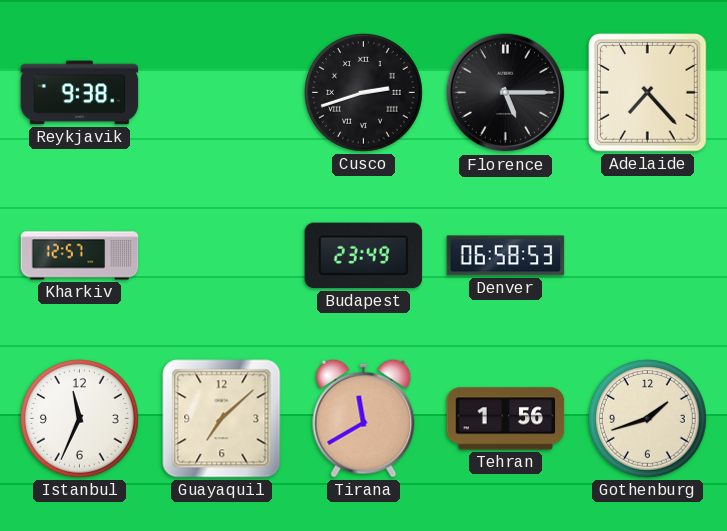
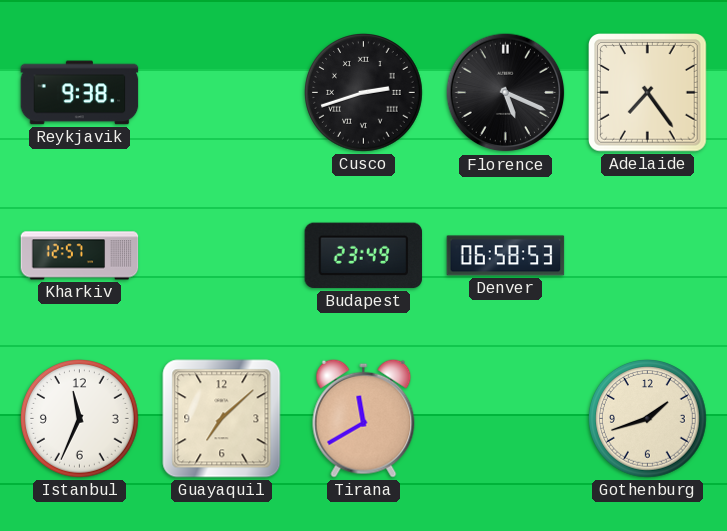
Florence: 5:15 -> 5:19 (506, 93)
Adelaide: 7:23 -> 7:24 (648, 93)
Tehran: 1:56 -> none (506, 419)
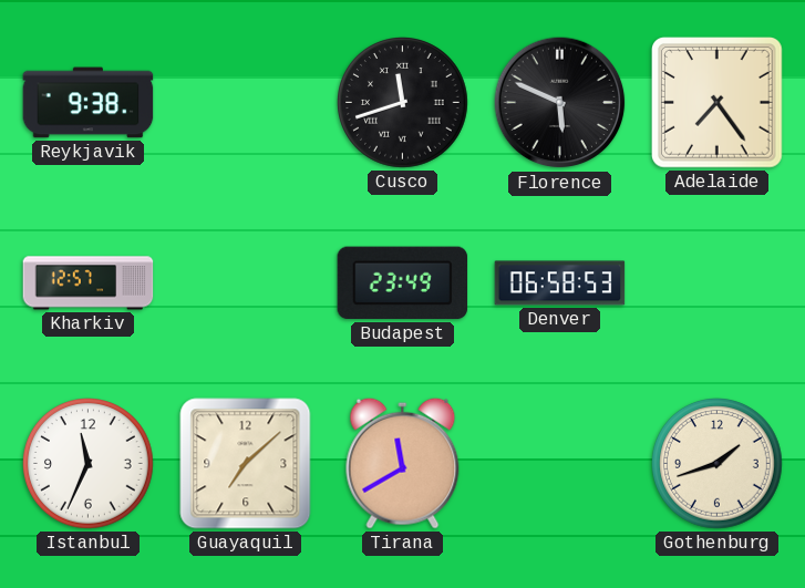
Cusco: 2:42 -> 11:42 (403, 103)
Florence: 5:19 -> 5:49 (560, 103)
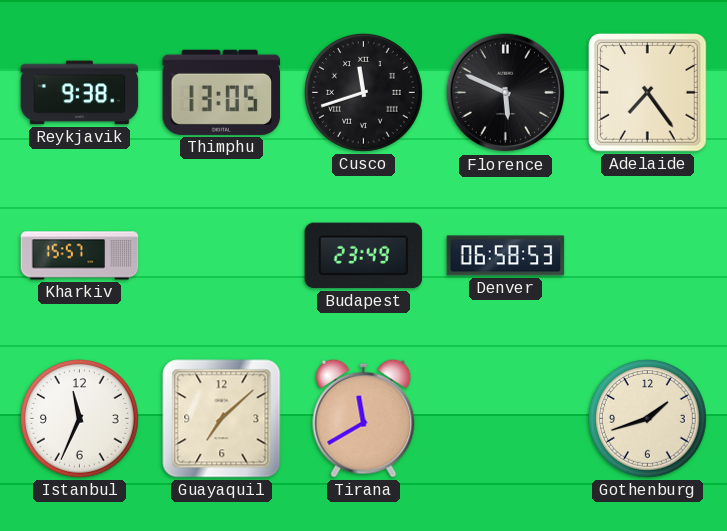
Thimphu: none -> 13:05 (222, 92)
Kharkiv: 12:57 -> 15:57 (80, 256)
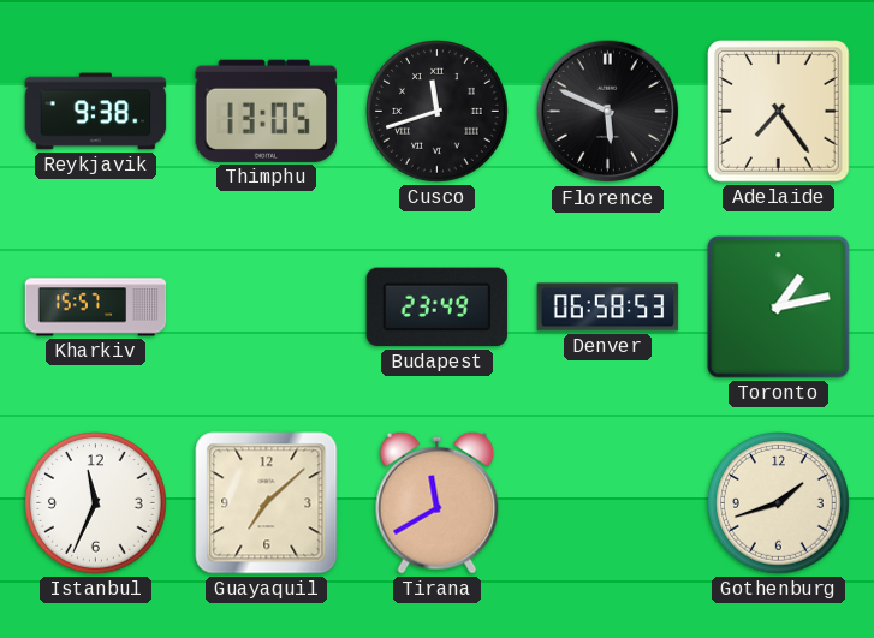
Toronto: none -> 1:13 (779, 308)
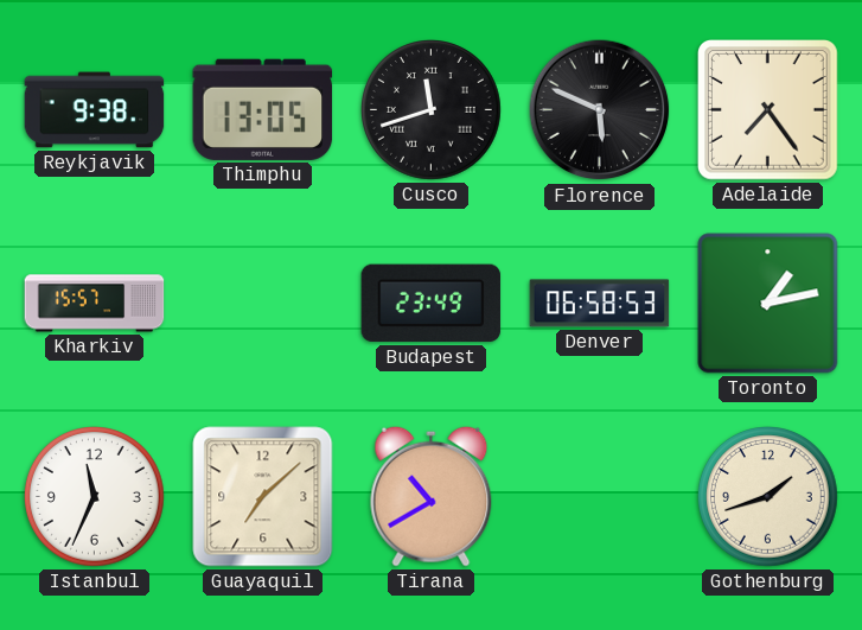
Tirana: 11:40 -> 10:40 (432, 496)
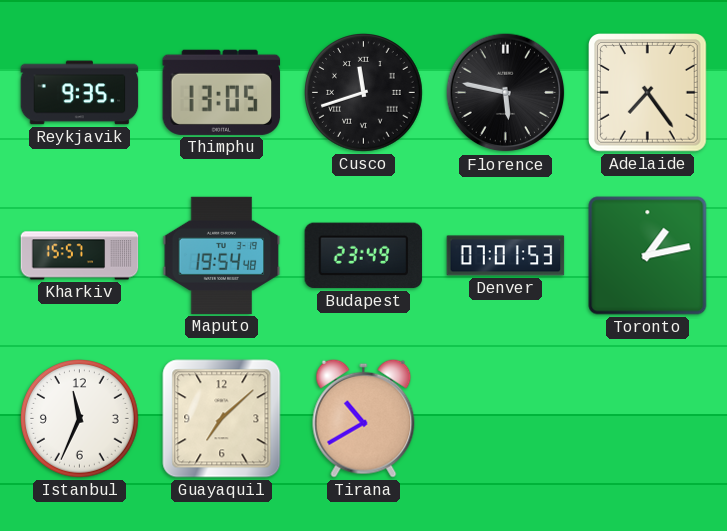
Reykjavik: 9:38 -> 9:35 (80, 93)
Florence: 5:49 -> 5:47 (506, 93)
Maputo: none -> 19:54 (222, 255)
Denver: 06:58 -> 07:01 (506, 256)
Gothenburg: 1:42 -> none (768, 497)
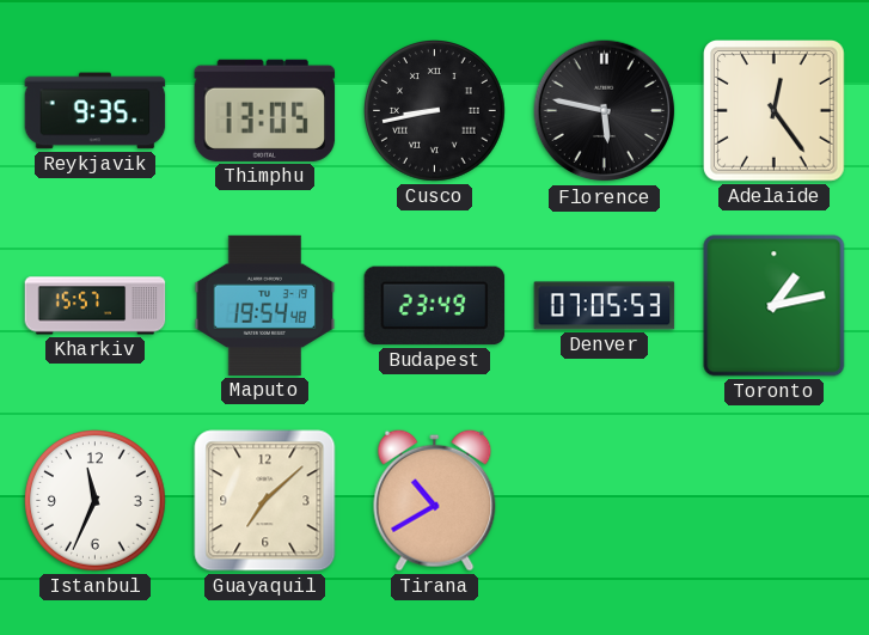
Cusco: 11:42 -> 8:43 (435, 111)
Adelaide: 7:24 -> 12:24 (775, 111)
Denver: 07:01 -> 07:05 (605, 306)
